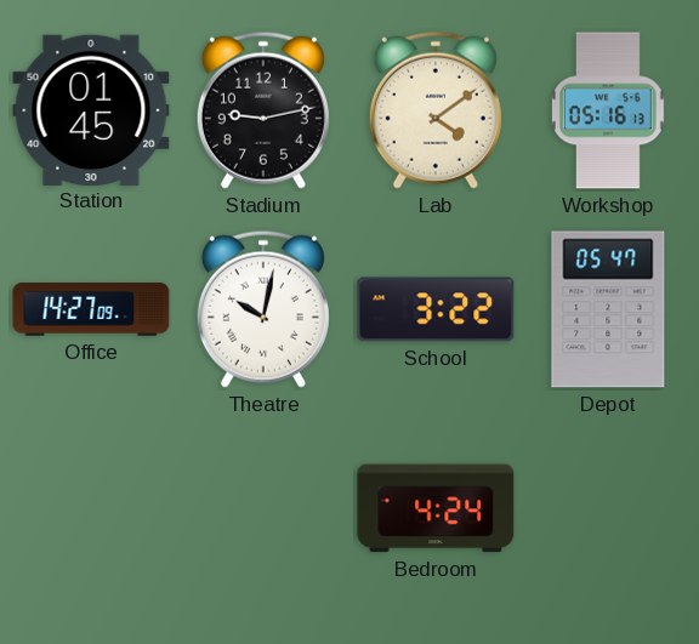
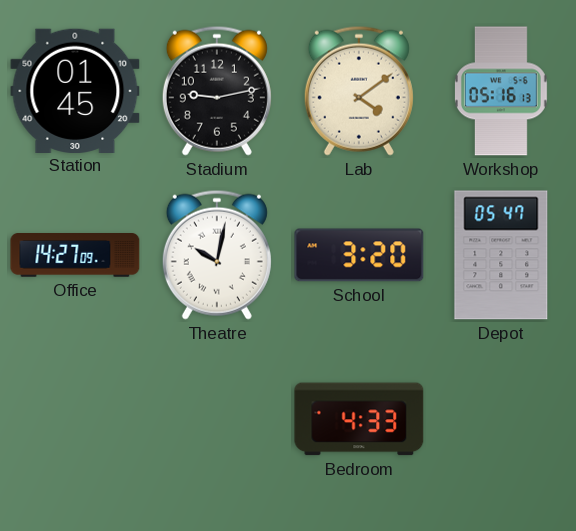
School: 3:22 -> 3:20 (359, 255)
Bedroom: 4:24 -> 4:33 (359, 419)
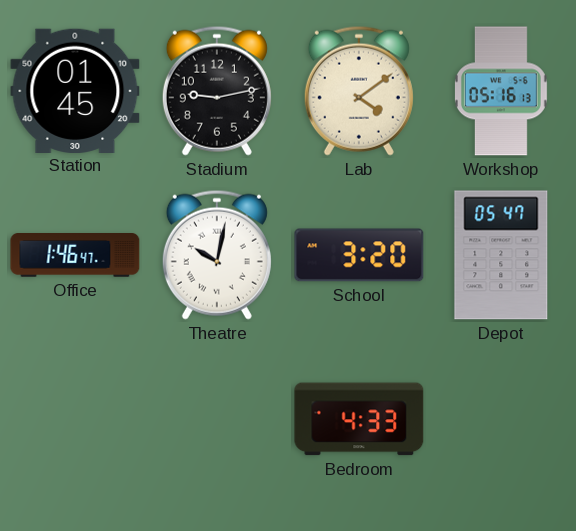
Office: 14:27 -> 1:46 (75, 256)
